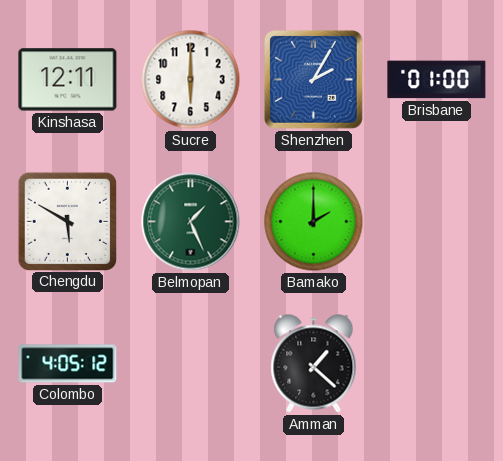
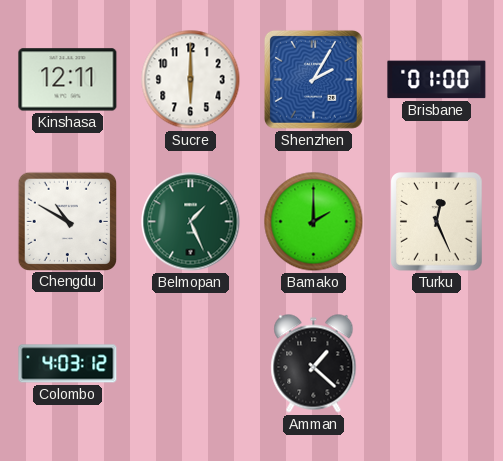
Chengdu: 5:50 -> 10:50 (67, 221)
Turku: none -> 12:26 (437, 222)
Colombo: 4:05 -> 4:03 (68, 364)
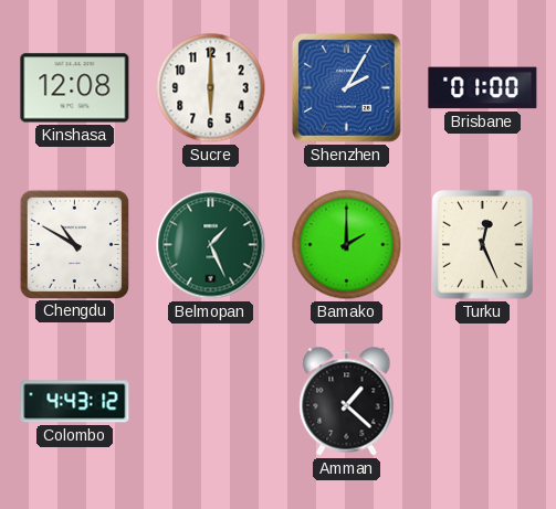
Kinshasa: 12:11 -> 12:08 (75, 88)
Colombo: 4:03 -> 4:43 (75, 402)
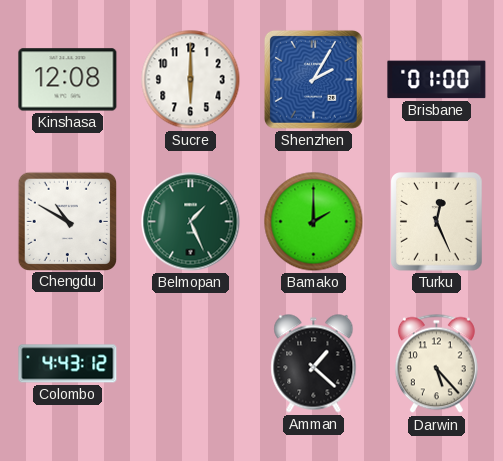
Darwin: none -> 5:23 (436, 364)
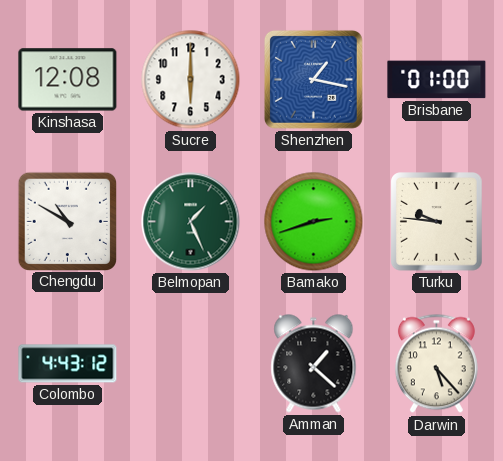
Shenzhen: 2:05 -> 1:17 (313, 79)
Bamako: 2:00 -> 2:42 (314, 222)
Turku: 12:26 -> 9:46 (437, 222)
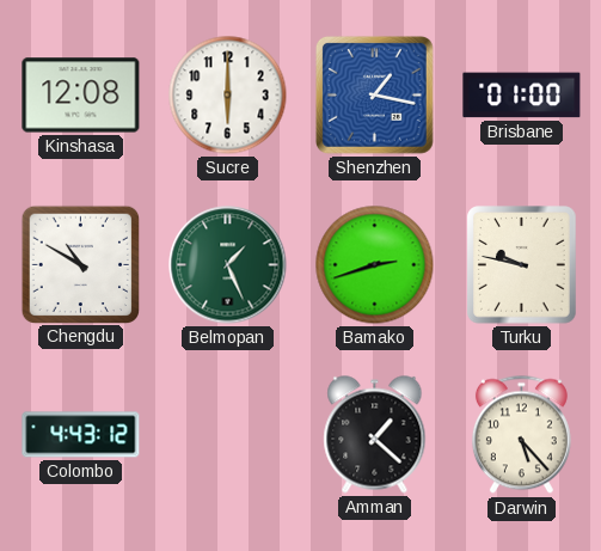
Turku: 9:46 -> 9:47 (522, 265)
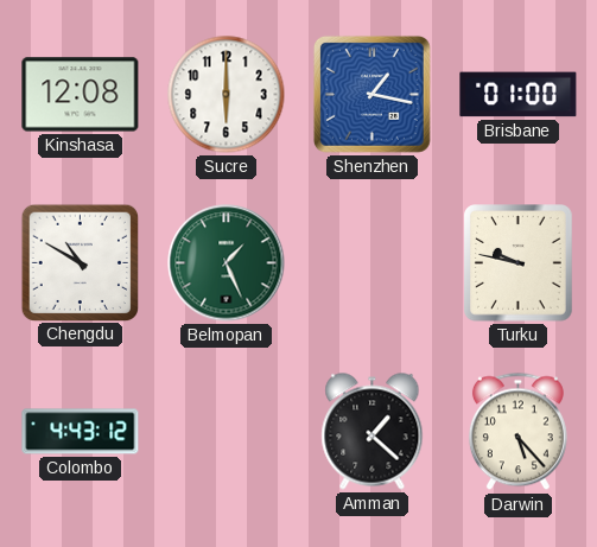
Bamako: 2:42 -> none (375, 265)
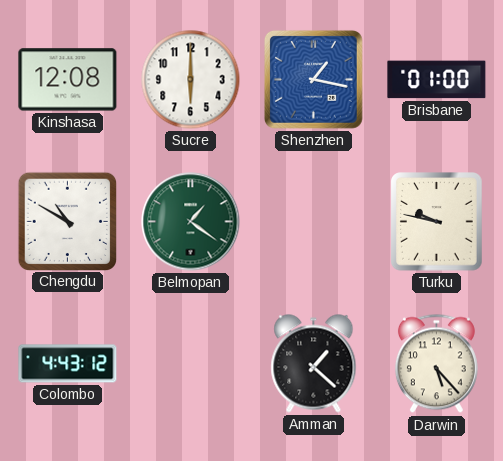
Belmopan: 1:26 -> 1:21 (191, 222)
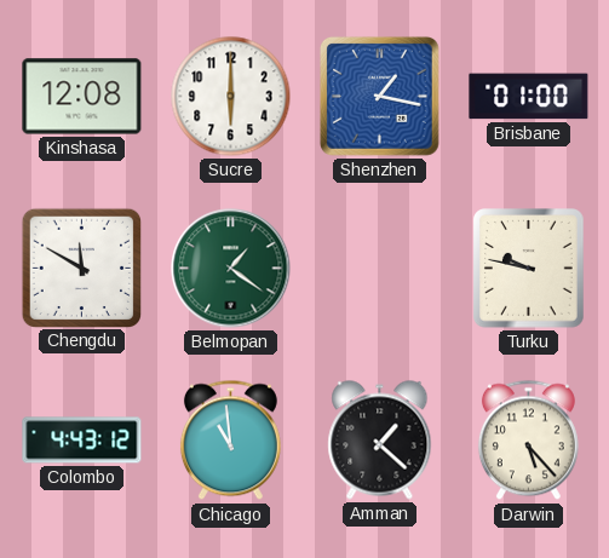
Chengdu: 10:50 -> 11:50 (81, 268)
Chicago: none -> 10:59 (230, 441)
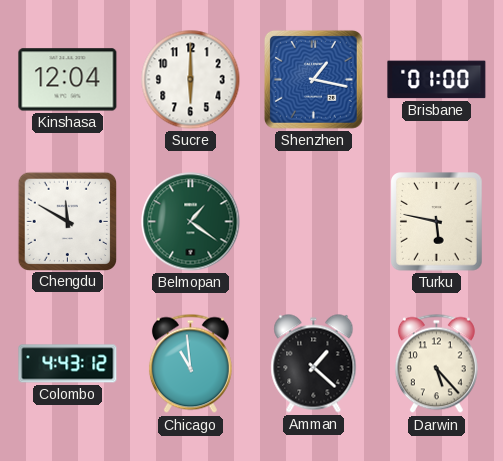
Kinshasa: 12:08 -> 12:04 (68, 80)
Turku: 9:47 -> 5:47 (437, 222)
